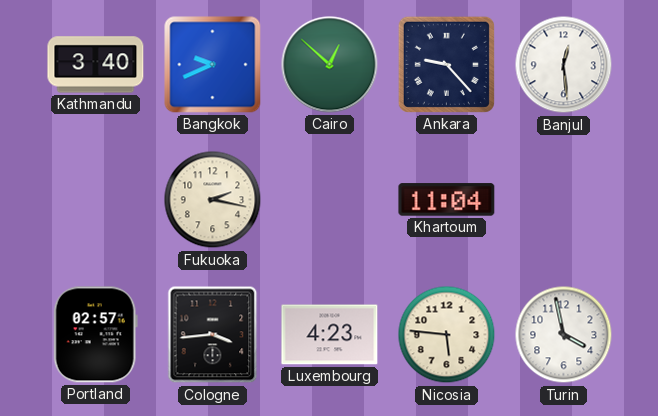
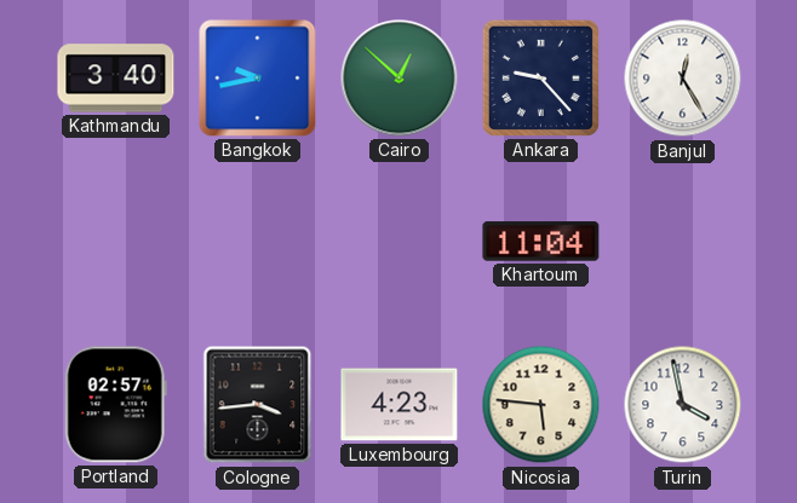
Bangkok: 9:41 -> 9:43 (258, 79)
Banjul: 12:29 -> 12:25 (683, 79)
Fukuoka: 2:17 -> none (213, 200)
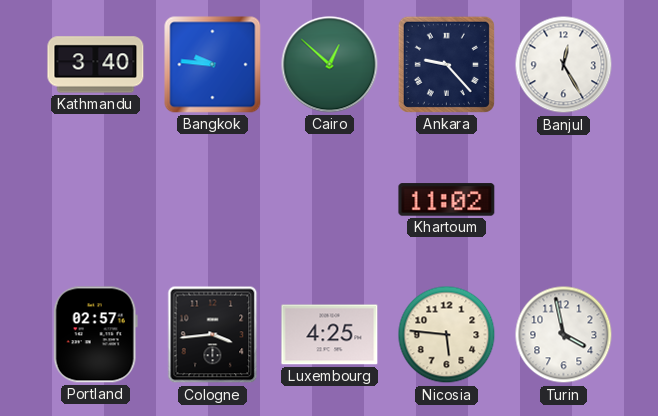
Bangkok: 9:43 -> 9:46 (213, 65)
Khartoum: 11:04 -> 11:02 (447, 200)
Luxembourg: 4:23 -> 4:25 (330, 335)
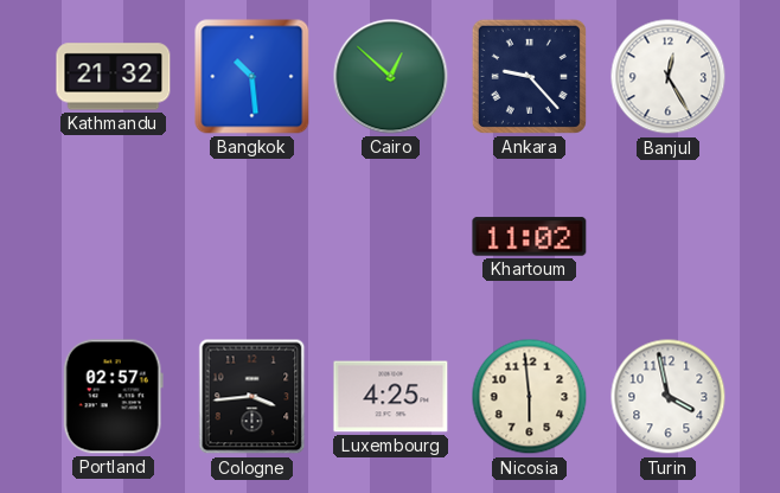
Kathmandu: 3:40 -> 21:32 (114, 77)
Bangkok: 9:46 -> 10:29 (252, 77)
Nicosia: 5:46 -> 5:59 (530, 397)
